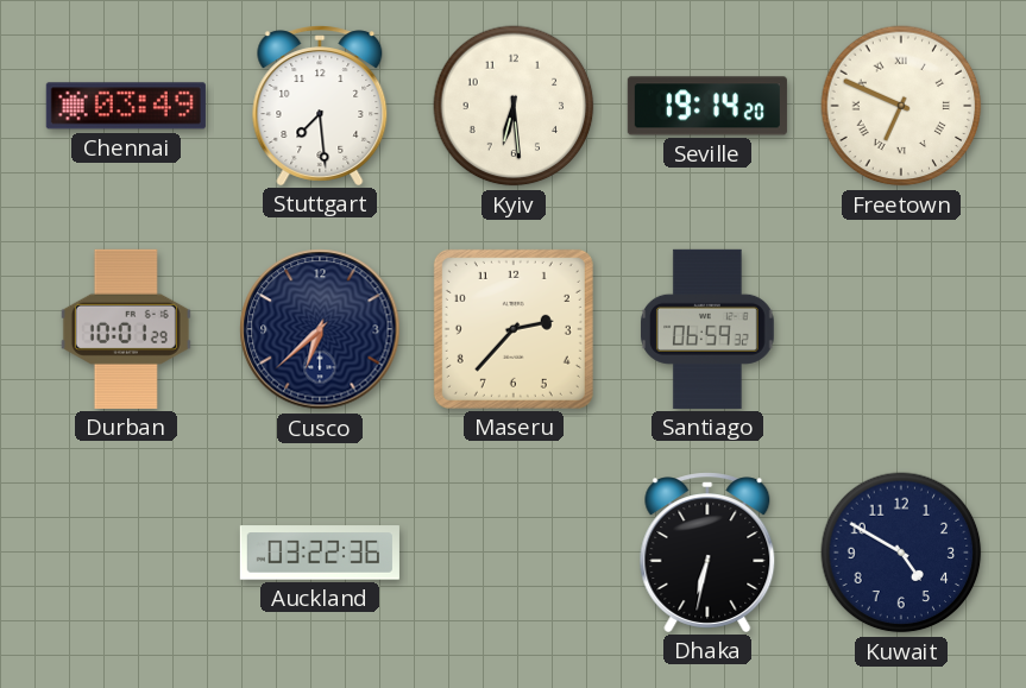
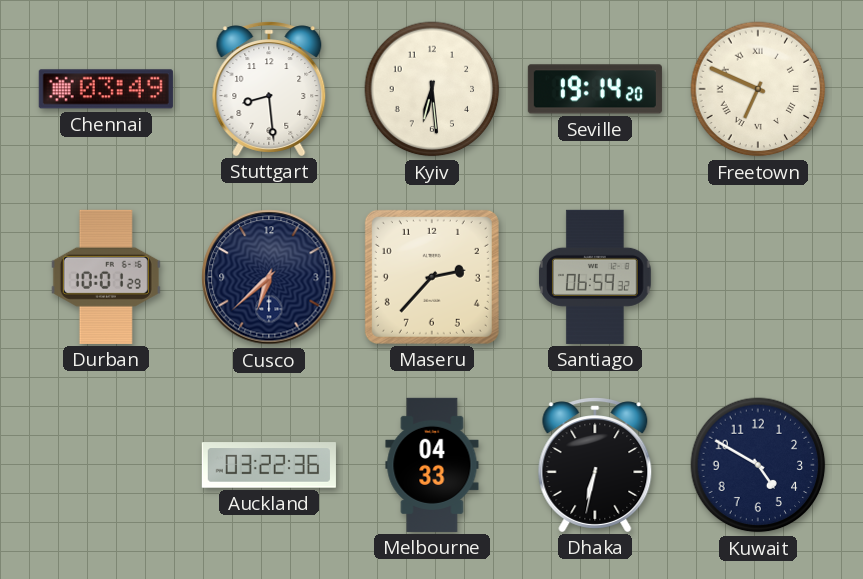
Stuttgart: 7:29 -> 8:29 (269, 89)
Melbourne: none -> 04:33 (432, 465)
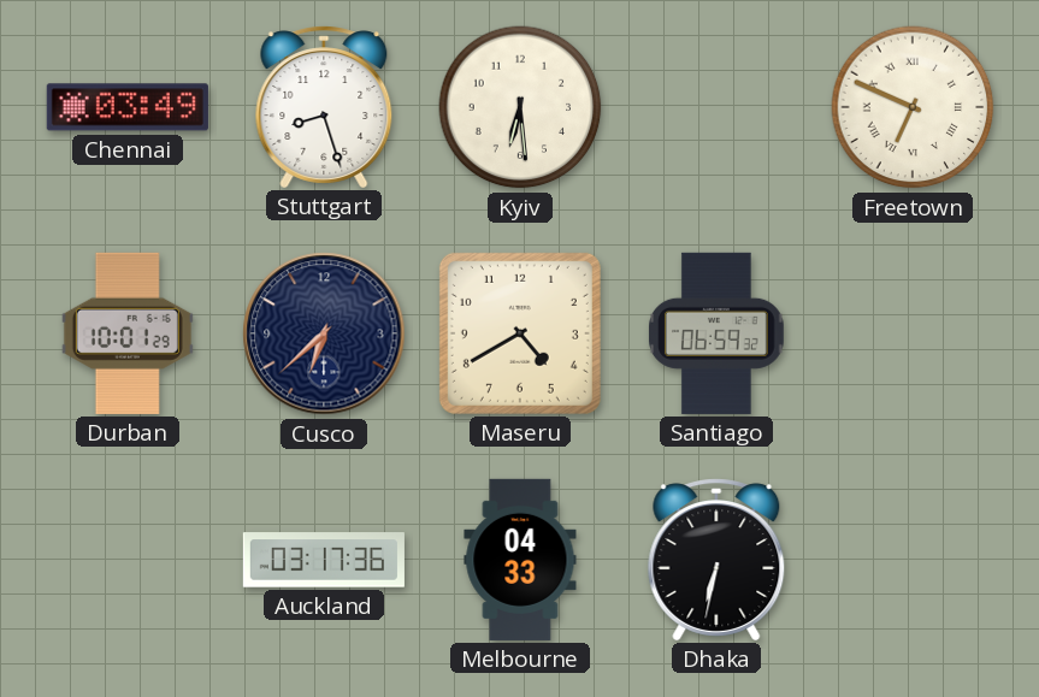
Stuttgart: 8:29 -> 8:27 (324, 107)
Seville: 19:14 -> none (595, 89)
Maseru: 2:37 -> 4:40 (520, 333)
Auckland: 03:22 -> 03:17 (324, 560)
Kuwait: 4:50 -> none (758, 465)
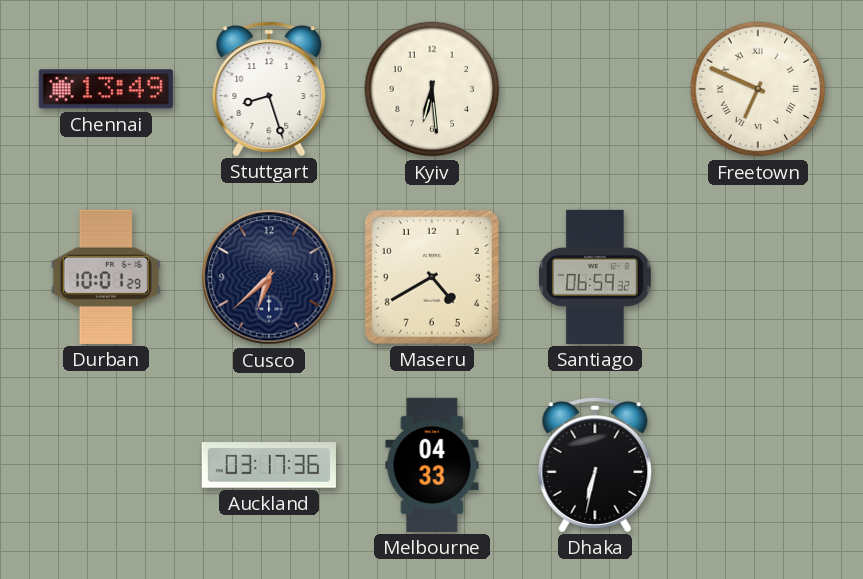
Chennai: 03:49 -> 13:49 (106, 89)
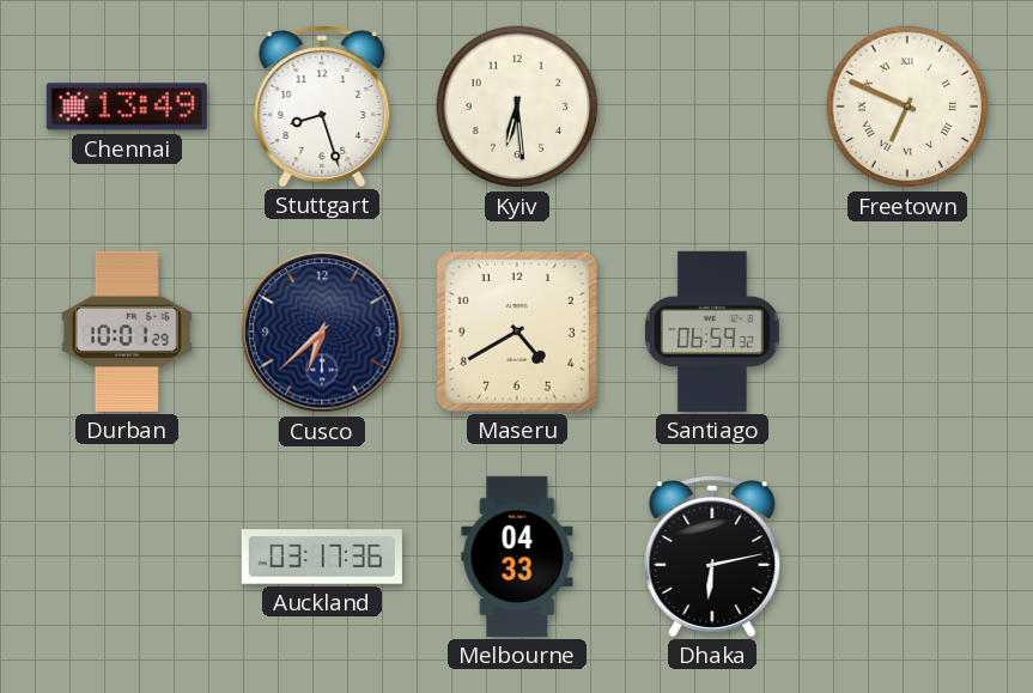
Dhaka: 6:32 -> 6:13 (712, 557)
